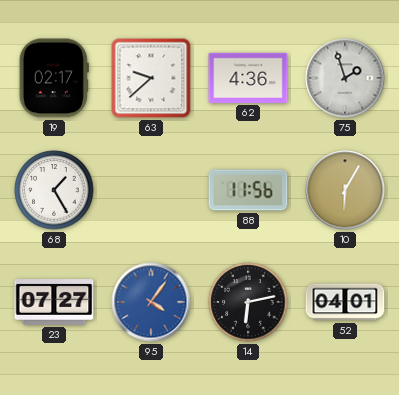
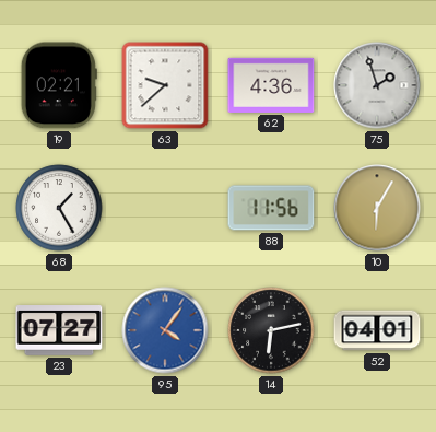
19: 02:17 -> 02:21 (59, 85)
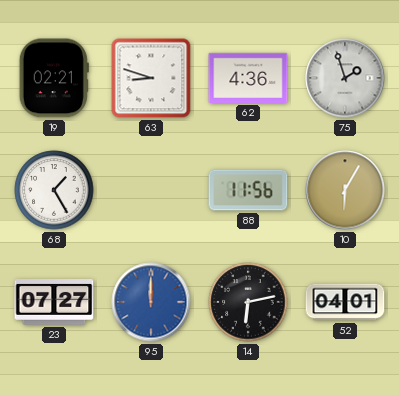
63: 9:38 -> 8:48 (151, 78)
95: 4:06 -> 12:00 (151, 302)
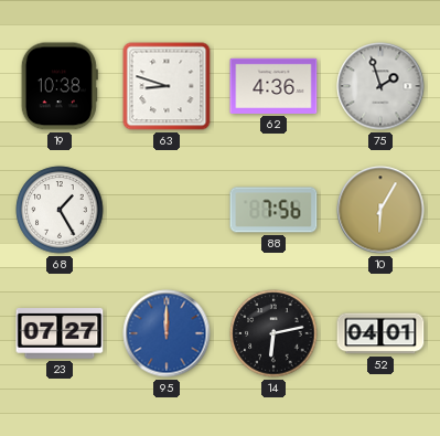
19: 02:21 -> 10:38 (60, 86)
88: 11:56 -> 7:56 (273, 210)
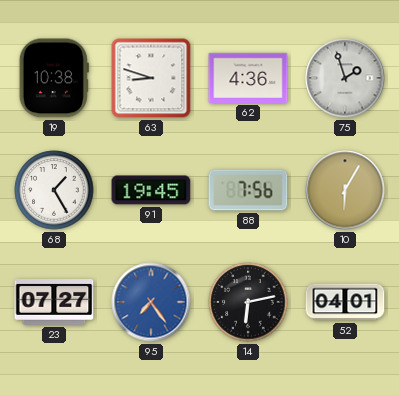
91: none -> 19:45 (151, 190)
95: 12:00 -> 7:24 (151, 302)
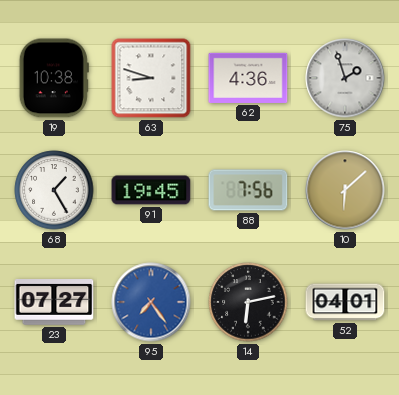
10: 6:05 -> 6:08 (345, 190)
